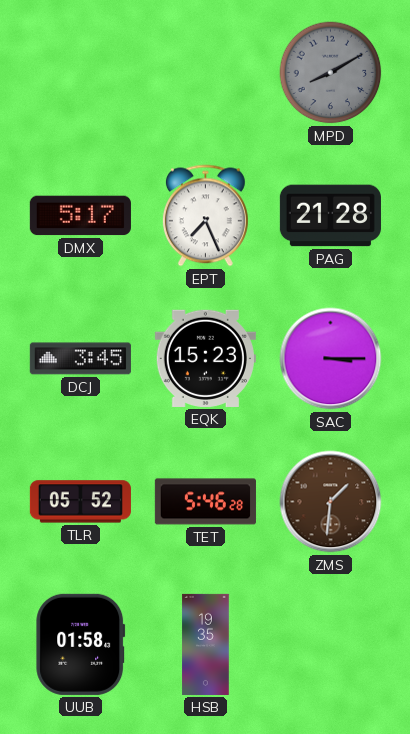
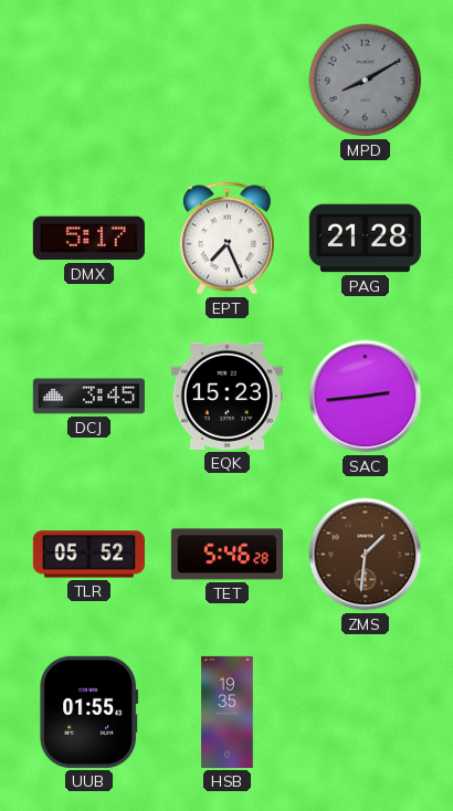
SAC: 3:15 -> 2:44 (366, 397)
UUB: 01:58 -> 01:55 (89, 712)
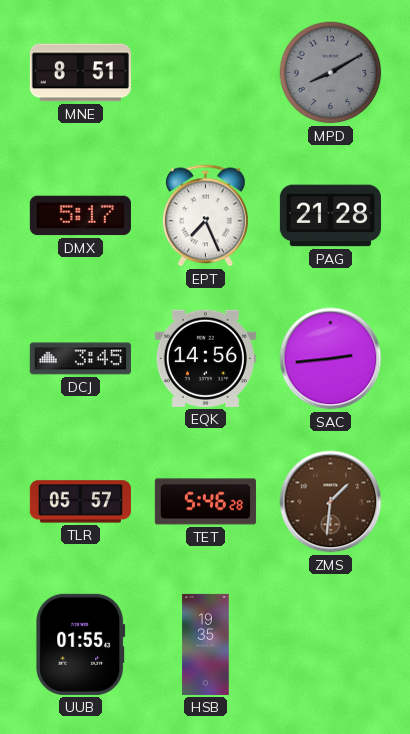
MNE: none -> 8:51 (80, 73)
EQK: 15:23 -> 14:56 (205, 358)
TLR: 05:52 -> 05:57 (80, 502)
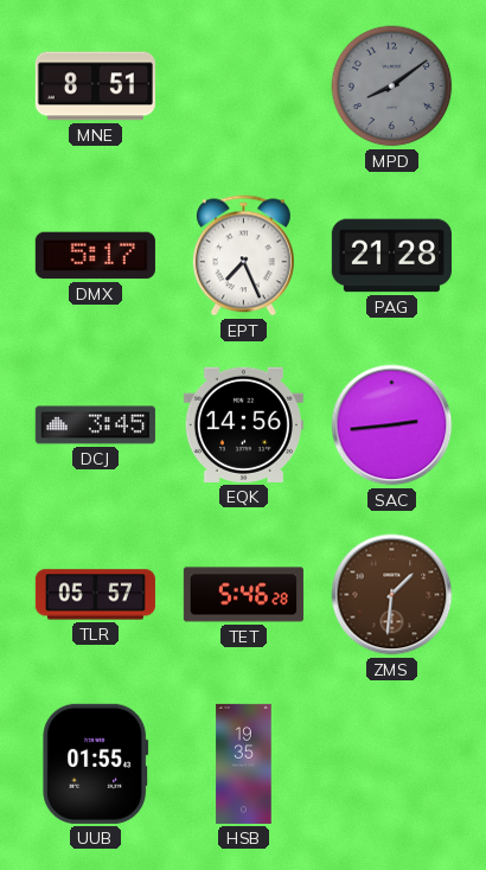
MPD: 8:10 -> 8:09 (392, 87)
